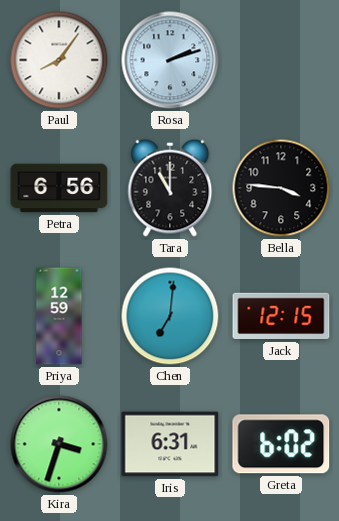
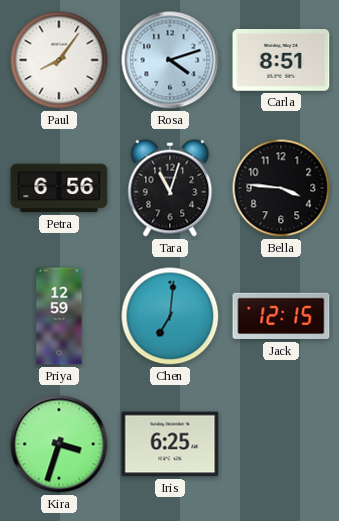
Rosa: 2:12 -> 4:12 (170, 60)
Carla: none -> 8:51 (281, 61)
Tara: 11:00 -> 11:03 (170, 188)
Iris: 6:31 -> 6:25 (170, 444)
Greta: 6:02 -> none (281, 444)
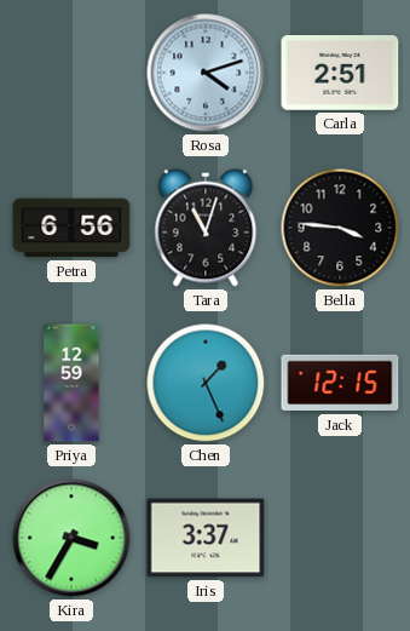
Paul: 8:06 -> none (59, 60)
Carla: 8:51 -> 2:51 (340, 74)
Chen: 7:01 -> 1:26 (206, 383)
Kira: 3:33 -> 3:35 (71, 538)
Iris: 6:25 -> 3:37 (206, 538)
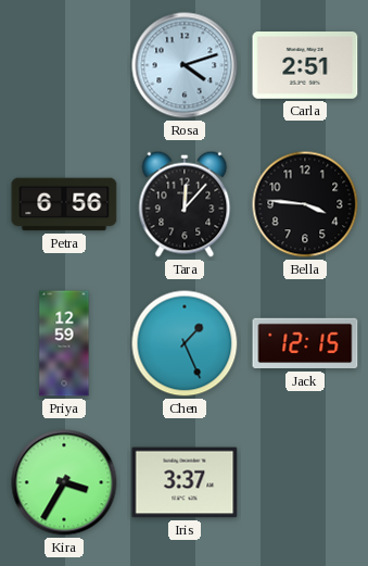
Tara: 11:03 -> 12:07 (185, 204)
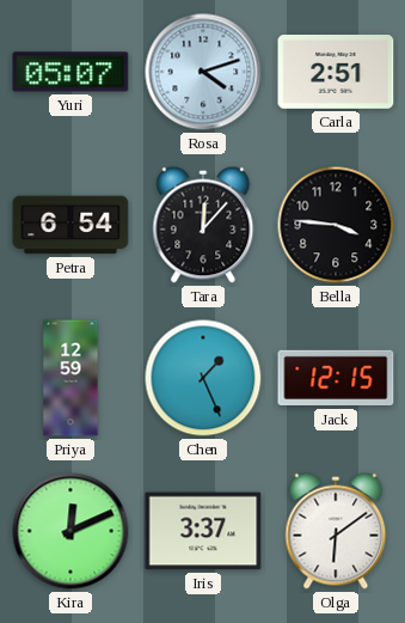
Yuri: none -> 05:07 (70, 72)
Petra: 6:56 -> 6:54 (70, 225)
Kira: 3:35 -> 12:11 (70, 531)
Olga: none -> 6:09 (336, 531)
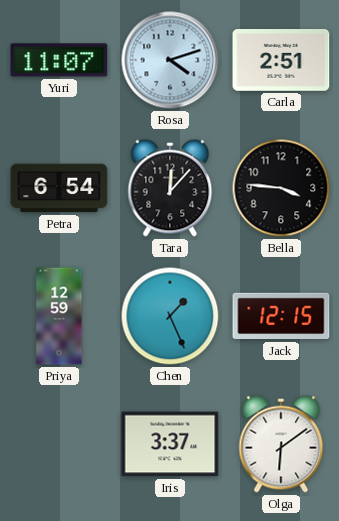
Yuri: 05:07 -> 11:07 (59, 60)
Kira: 12:11 -> none (70, 531)
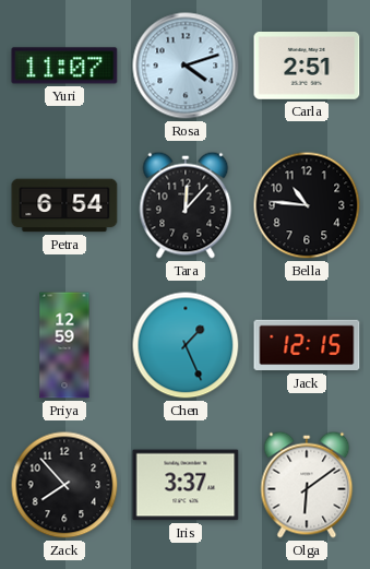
Bella: 3:46 -> 10:46 (307, 205)
Zack: none -> 7:53 (64, 485)
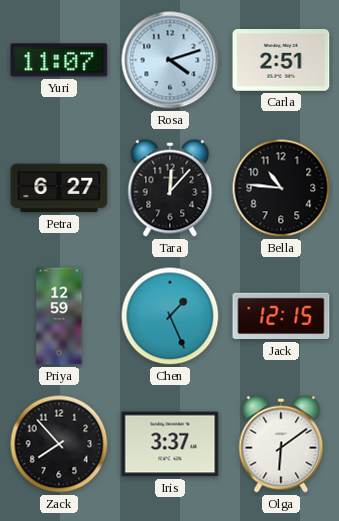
Petra: 6:54 -> 6:27 (59, 188)
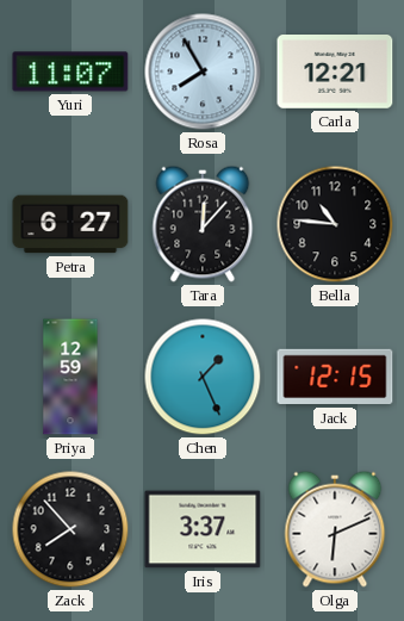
Rosa: 4:12 -> 7:55 (203, 72)
Carla: 2:51 -> 12:21 (335, 73)
Olga: 6:09 -> 6:11 (335, 529)
